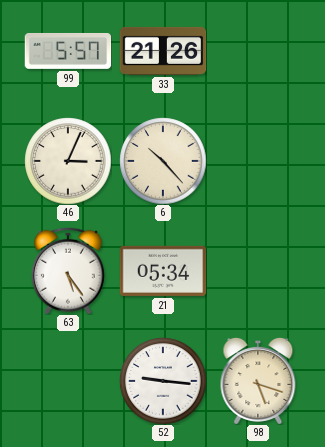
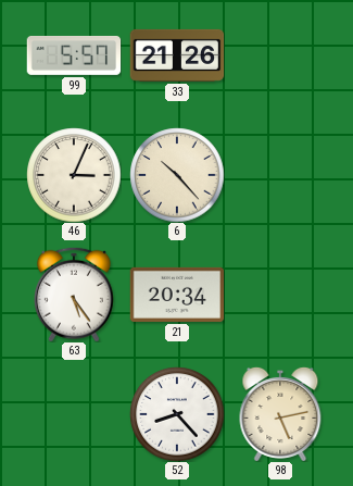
21: 05:34 -> 20:34 (177, 295)
52: 9:16 -> 8:23 (177, 414)
98: 5:18 -> 5:13 (280, 414)
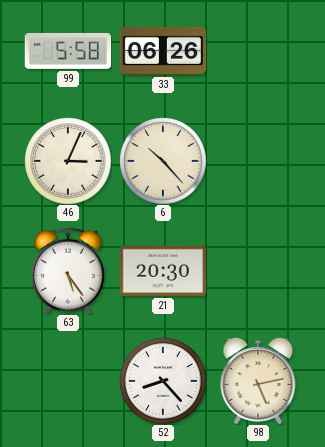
99: 5:57 -> 5:58 (68, 51)
33: 21:26 -> 06:26 (163, 51)
21: 20:34 -> 20:30 (163, 271)
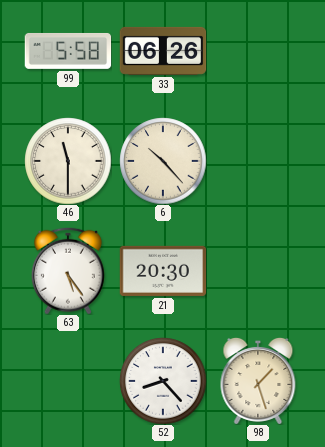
46: 3:04 -> 11:30 (68, 161)
98: 5:13 -> 1:27 (258, 381)
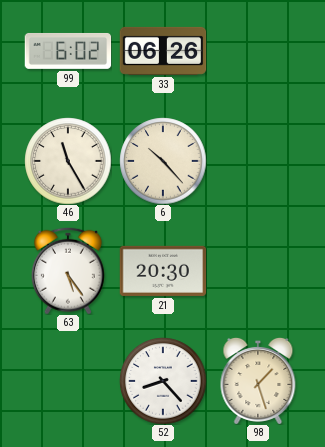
99: 5:58 -> 6:02 (68, 51)
46: 11:30 -> 11:25 (68, 161)
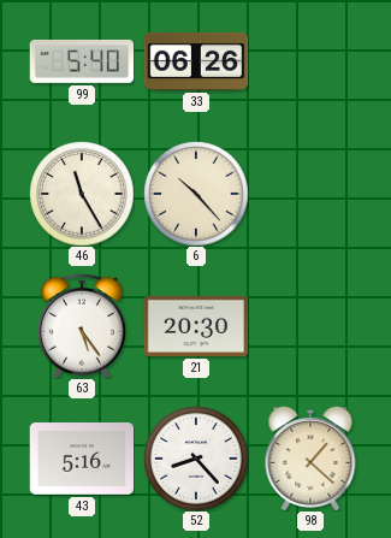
99: 6:02 -> 5:40 (82, 61)
43: none -> 5:16 (82, 460)
98: 1:27 -> 1:22 (310, 459)
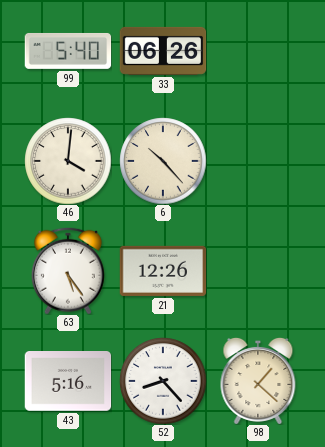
46: 11:25 -> 4:01 (68, 161)
21: 20:30 -> 12:26 (163, 271)
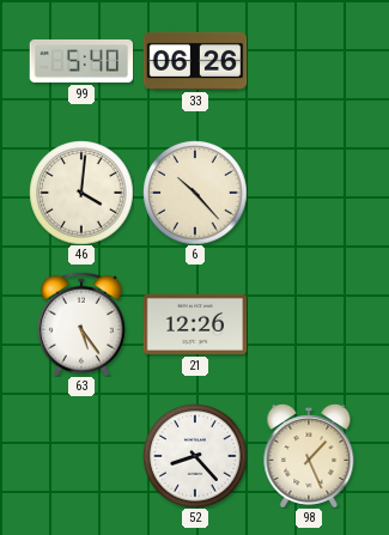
43: 5:16 -> none (68, 382)
98: 1:22 -> 1:26 (309, 456)
